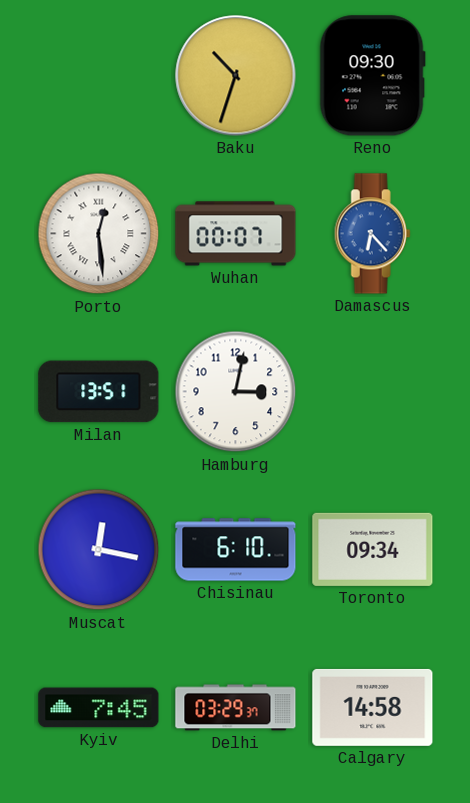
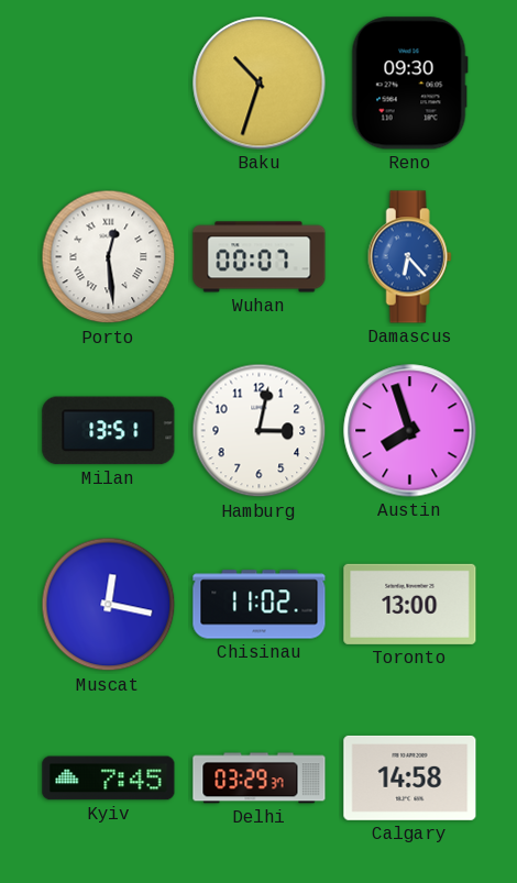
Austin: none -> 7:57 (410, 431)
Chisinau: 6:10 -> 11:02 (260, 605)
Toronto: 09:34 -> 13:00 (410, 604)
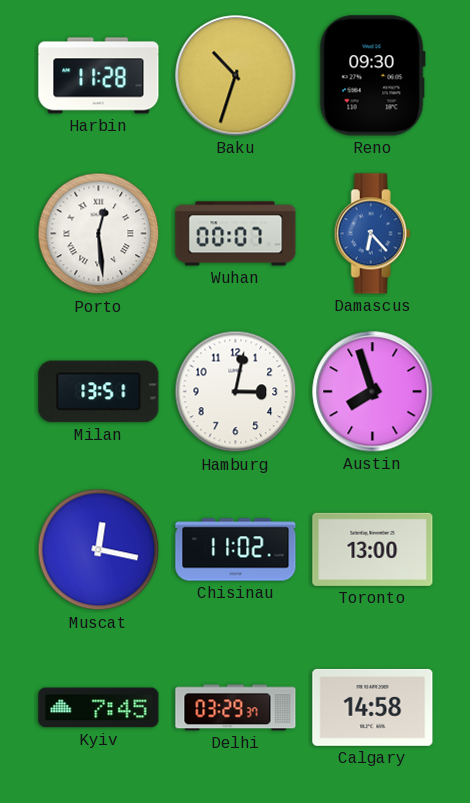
Harbin: none -> 11:28 (99, 76)
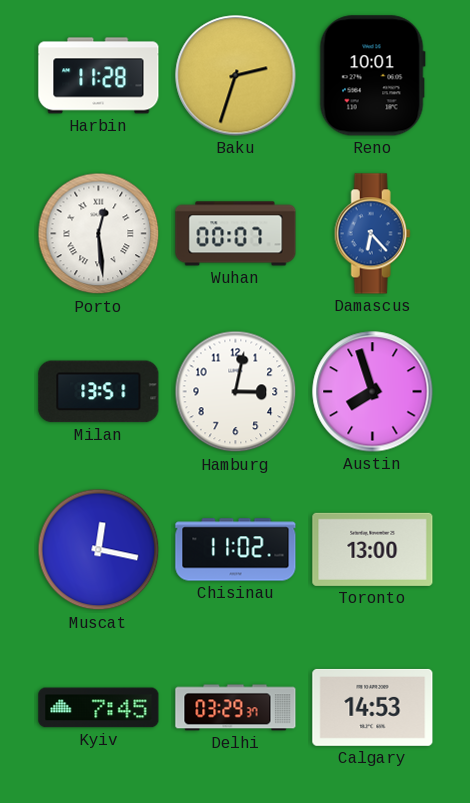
Baku: 10:33 -> 2:33 (236, 76)
Reno: 09:30 -> 10:01 (372, 76)
Calgary: 14:58 -> 14:53 (373, 707)
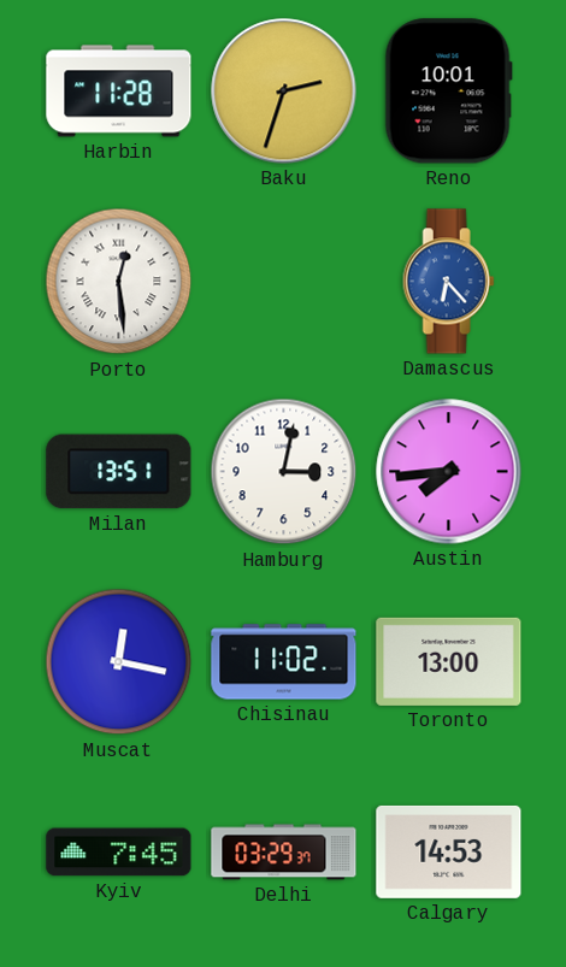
Wuhan: 00:07 -> none (236, 234)
Austin: 7:57 -> 7:44 (449, 472)
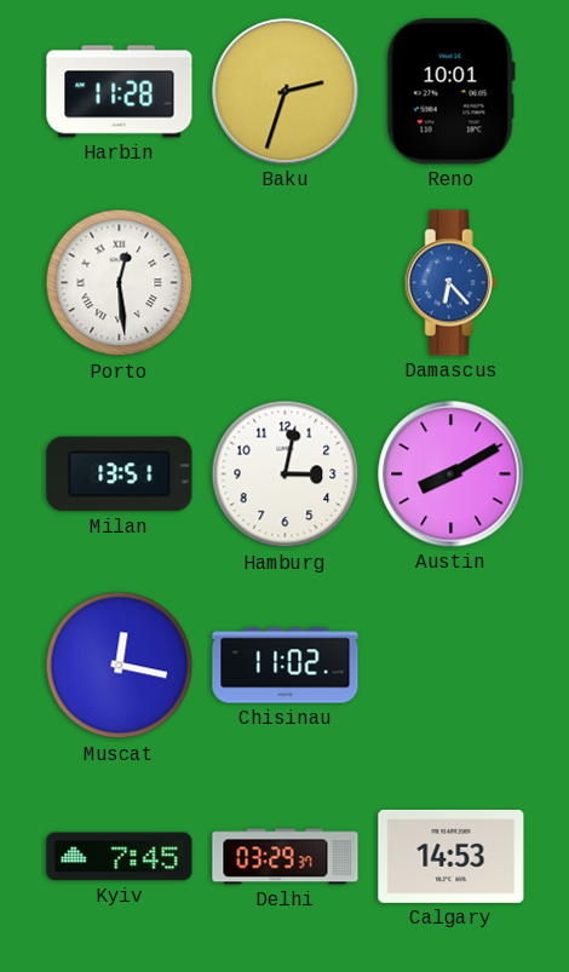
Austin: 7:44 -> 8:10 (452, 475)
Toronto: 13:00 -> none (449, 661)
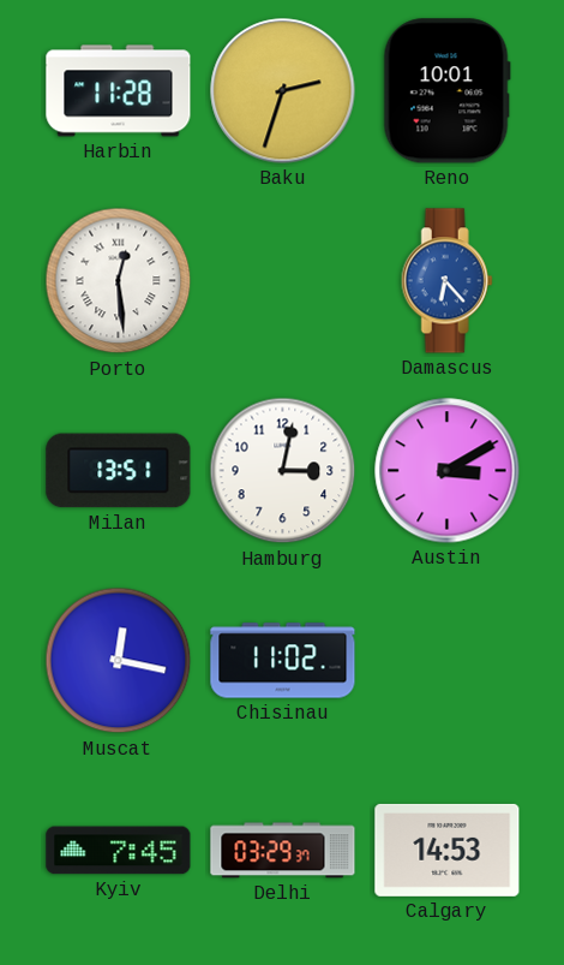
Austin: 8:10 -> 3:10 (448, 471)
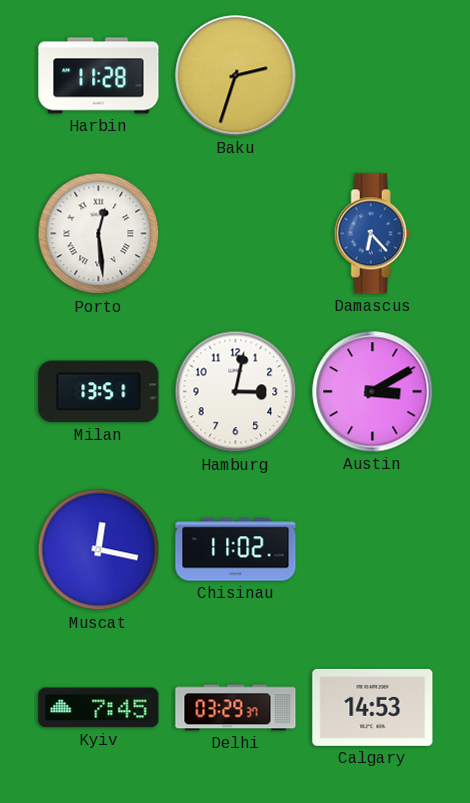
Reno: 10:01 -> none (446, 91)
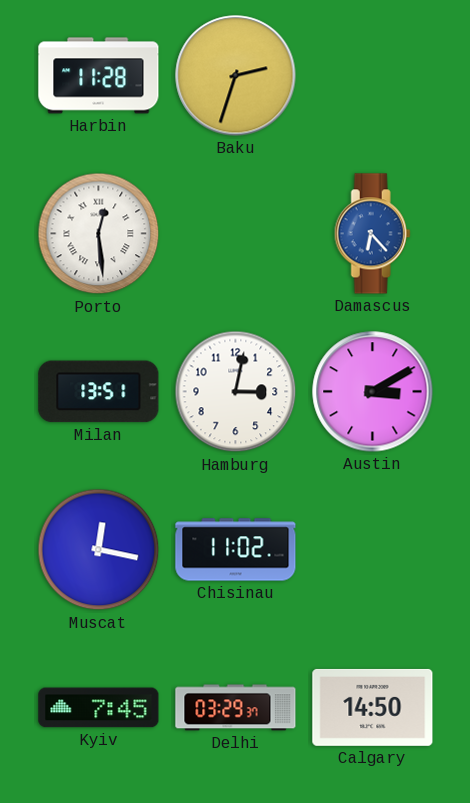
Calgary: 14:53 -> 14:50 (373, 707)
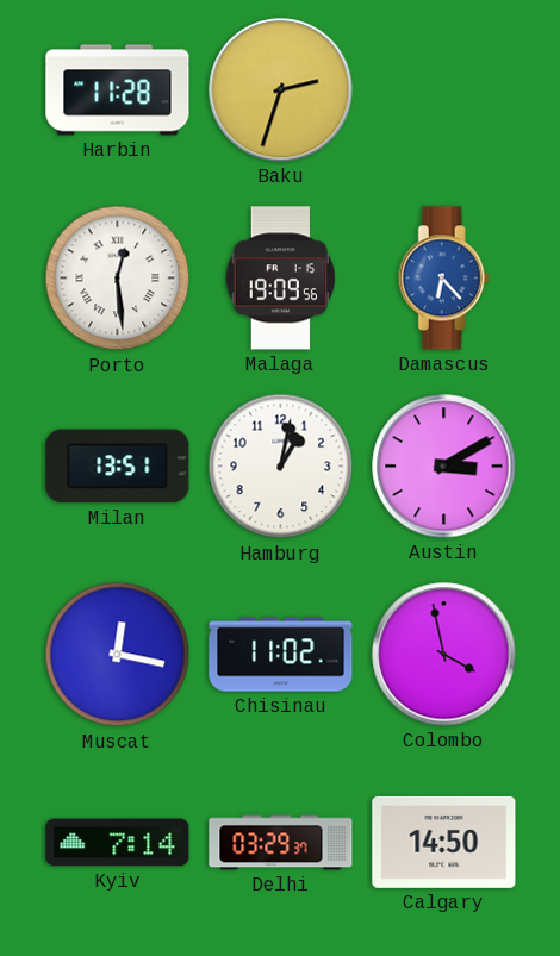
Malaga: none -> 19:09 (280, 279)
Hamburg: 3:02 -> 1:02 (281, 467)
Colombo: none -> 3:58 (444, 655)
Kyiv: 7:45 -> 7:14 (118, 843)
